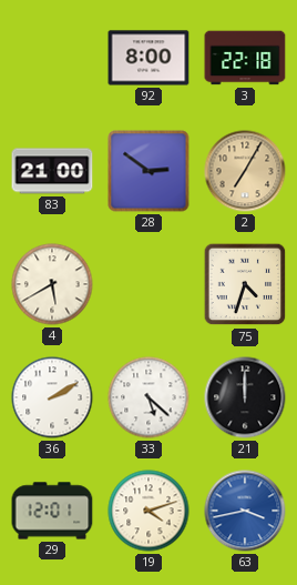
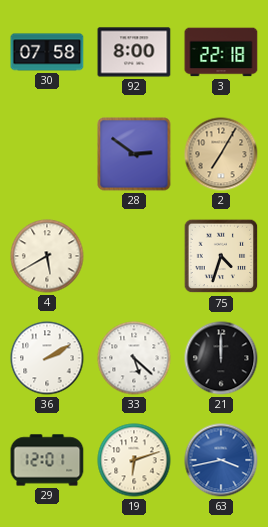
30: none -> 07:58 (47, 52)
83: 21:00 -> none (52, 171)
19: 4:12 -> 6:12 (134, 460)
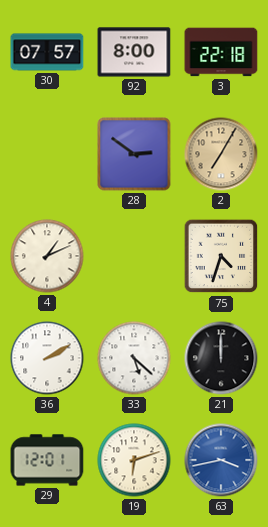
30: 07:58 -> 07:57 (47, 52)
4: 5:40 -> 1:11 (47, 256)
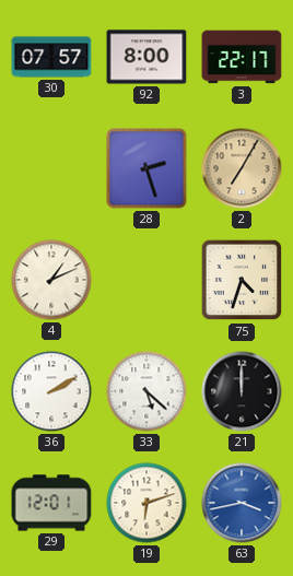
3: 22:18 -> 22:17 (242, 57)
28: 2:51 -> 2:27 (146, 168)
